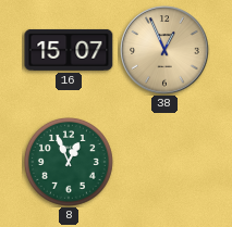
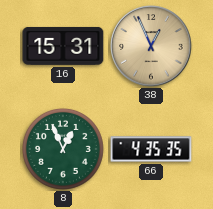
16: 15:07 -> 15:31 (63, 46)
66: none -> 4:35 (151, 149)
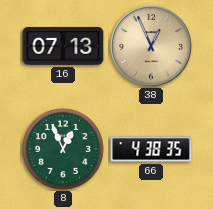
16: 15:31 -> 07:13 (63, 46)
66: 4:35 -> 4:38 (151, 149)
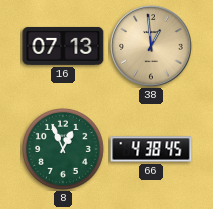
38: 12:56 -> 12:59 (151, 46)
66: 4:38:35 -> 4:38:45 (151, 149)
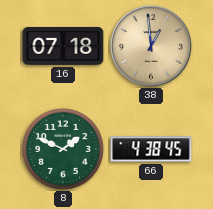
16: 07:13 -> 07:18 (63, 46)
8: 12:56 -> 1:49 (64, 150)
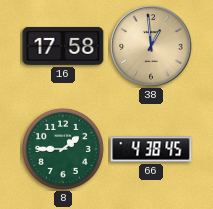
16: 07:18 -> 17:58 (63, 46)
8: 1:49 -> 1:45 (64, 150)
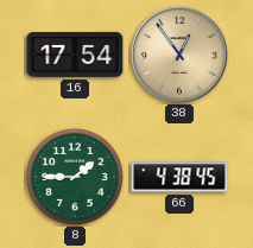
16: 17:58 -> 17:54 (75, 55)
38: 12:59 -> 12:54 (179, 55)
